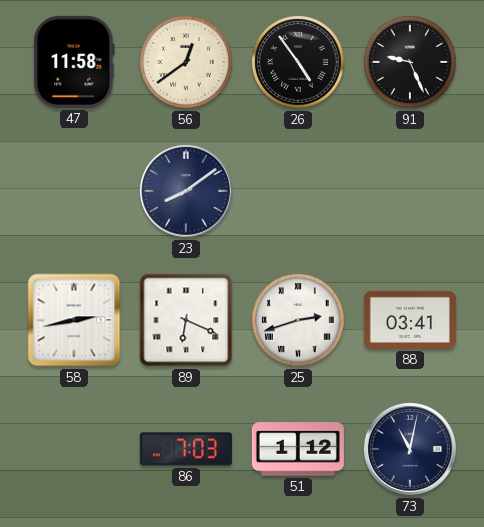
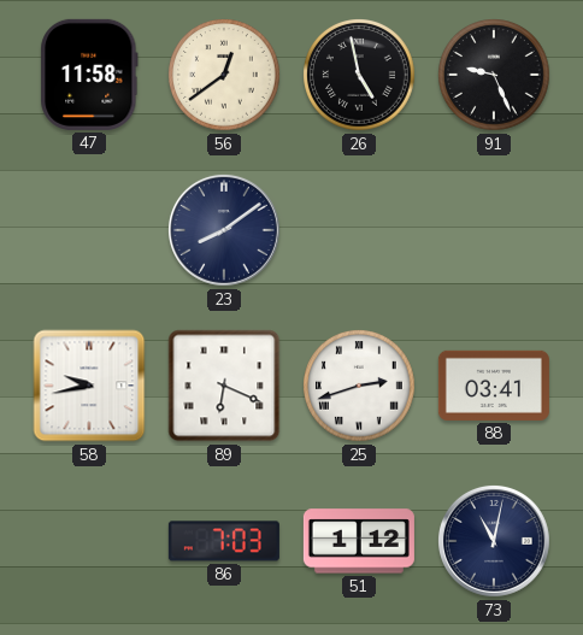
26: 4:54 -> 4:58 (359, 76)
58: 2:43 -> 9:43 (89, 386)
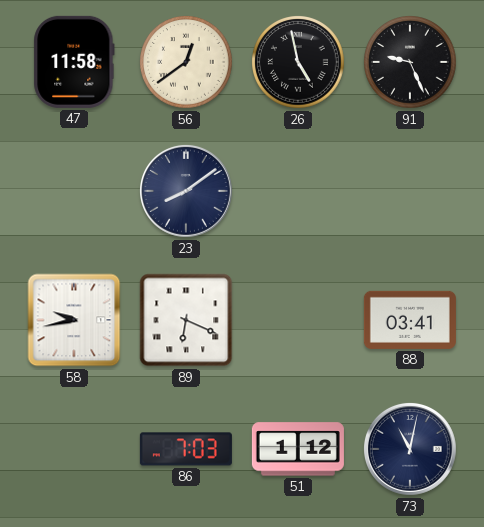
25: 2:42 -> none (359, 387)
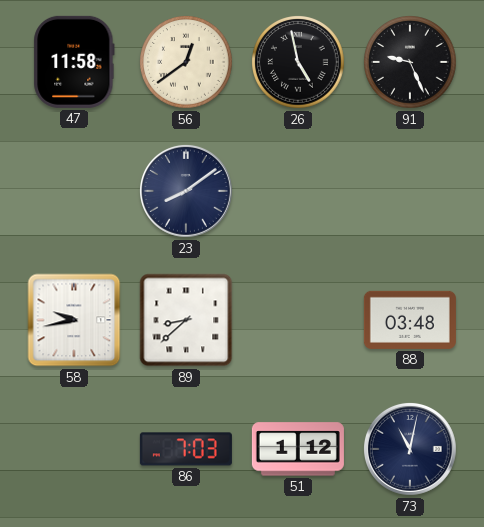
89: 6:19 -> 8:38 (186, 320)
88: 03:41 -> 03:48 (410, 320)
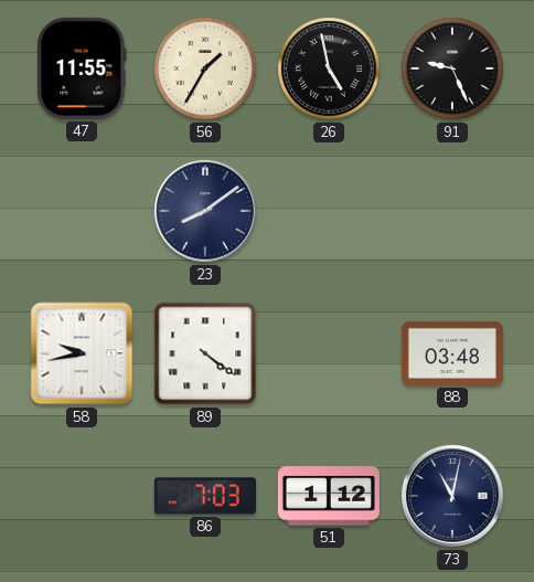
47: 11:58 -> 11:55 (82, 68)
56: 12:39 -> 1:35 (205, 70)
89: 8:38 -> 4:21 (205, 353)
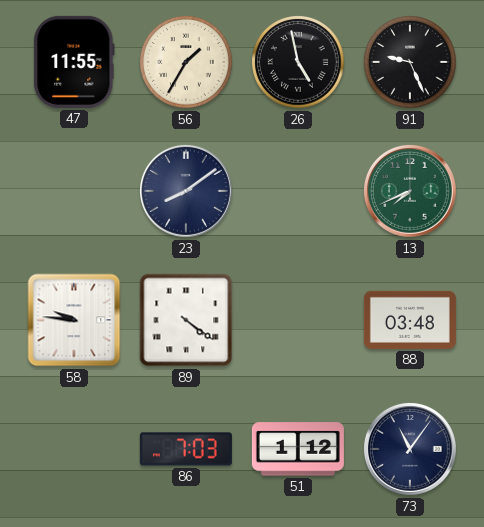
13: none -> 7:41 (410, 191)
58: 9:43 -> 9:46 (74, 320)
73: 11:02 -> 11:06 (410, 449)
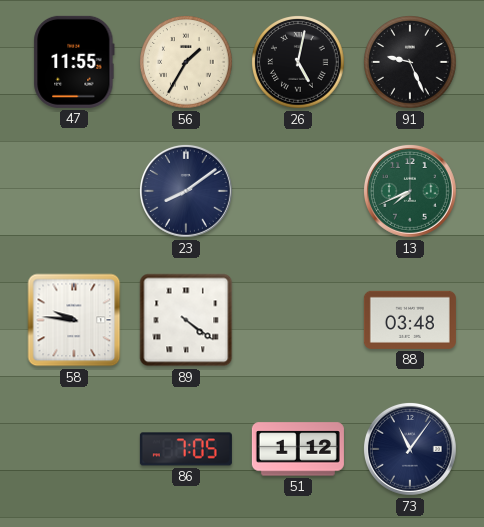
26: 4:58 -> 5:02 (298, 63)
86: 7:03 -> 7:05 (186, 449)
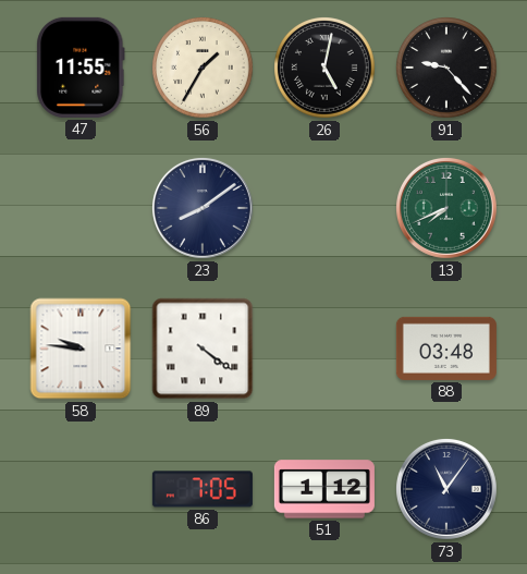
91: 9:26 -> 9:23 (446, 69)
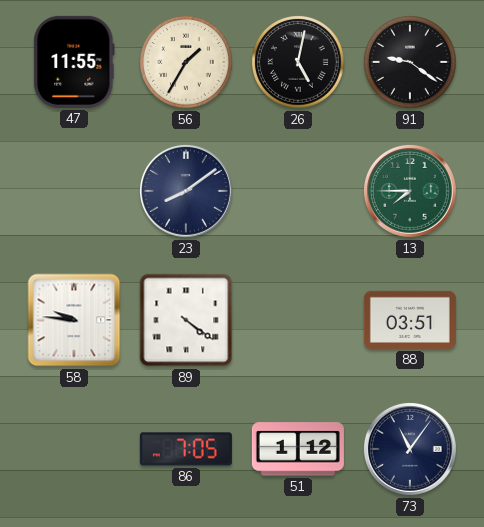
91: 9:23 -> 9:21 (410, 63)
13: 7:41 -> 7:45 (410, 191)
88: 03:48 -> 03:51 (410, 320)
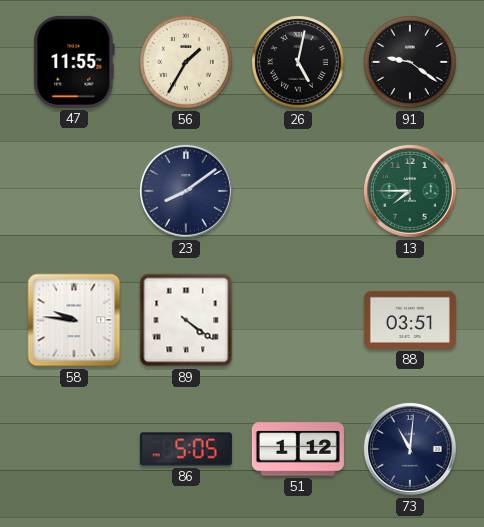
86: 7:05 -> 5:05 (186, 449)
73: 11:06 -> 11:01 (410, 449)
